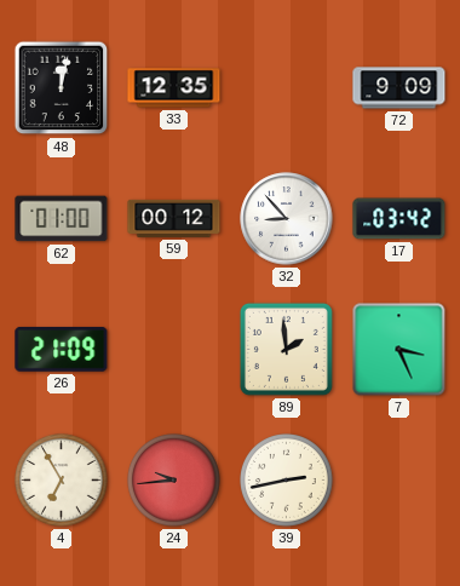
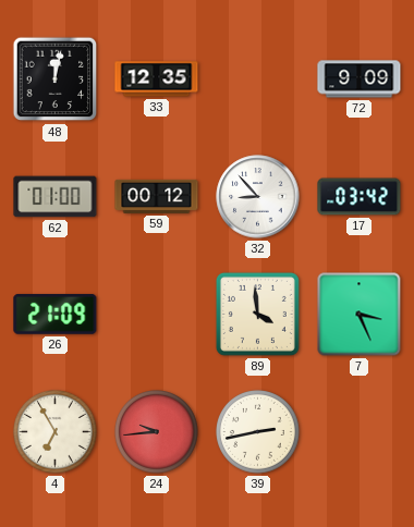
89: 1:59 -> 3:59 (257, 314)
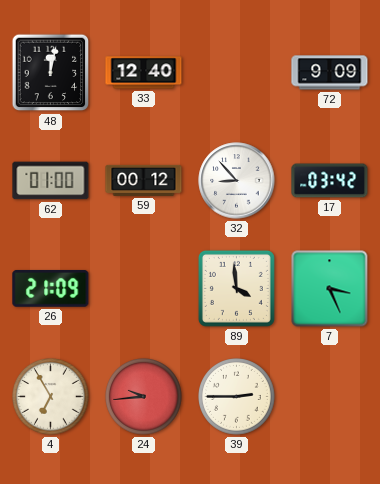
33: 12:35 -> 12:40 (144, 73)
39: 2:43 -> 2:45 (237, 397)
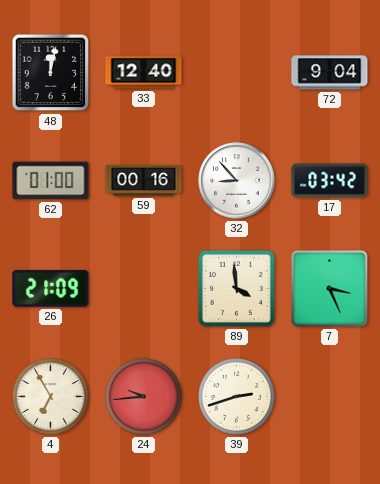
72: 9:09 -> 9:04 (330, 73)
59: 00:12 -> 00:16 (144, 180)
39: 2:45 -> 2:42 (237, 397)
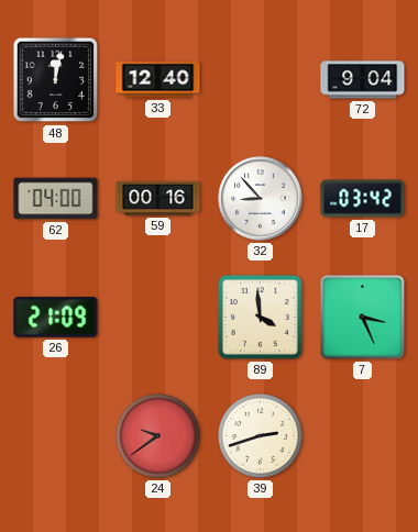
62: 01:00 -> 04:00 (56, 199)
4: 6:55 -> none (51, 397)
24: 9:44 -> 9:39 (158, 436)
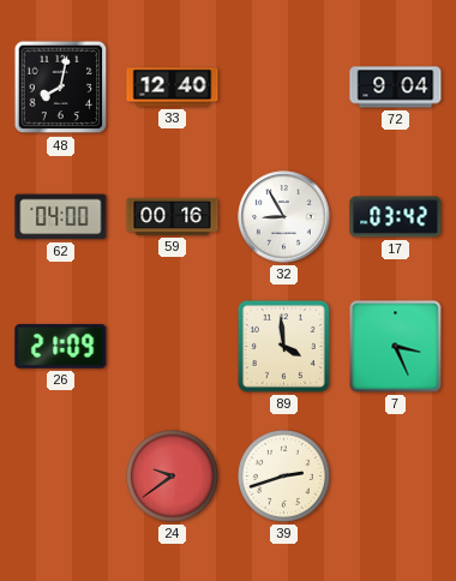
48: 12:02 -> 8:02 (61, 88)
32: 8:53 -> 8:55 (284, 217)
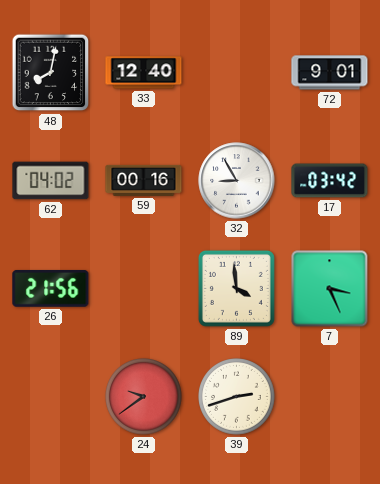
72: 9:04 -> 9:01 (330, 73)
62: 04:00 -> 04:02 (51, 181)
26: 21:09 -> 21:56 (51, 288)
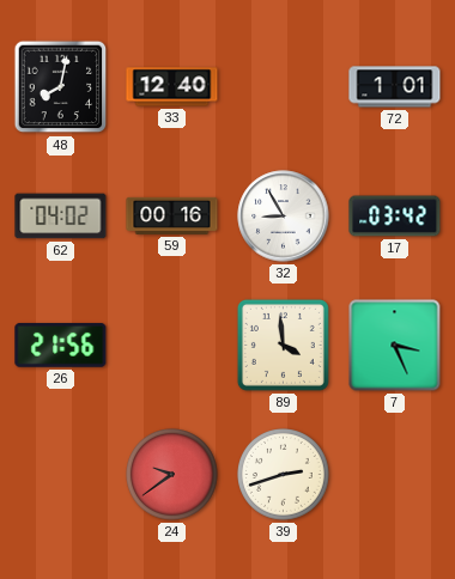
72: 9:01 -> 1:01 (395, 87)
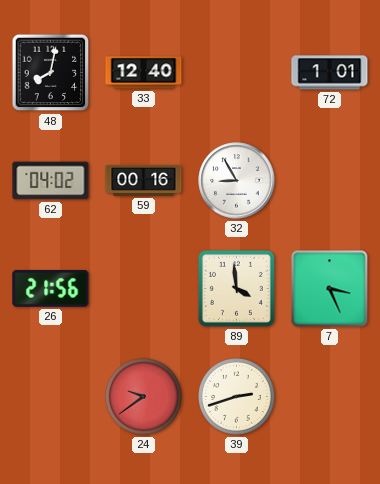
17: 03:42 -> none (395, 217)
